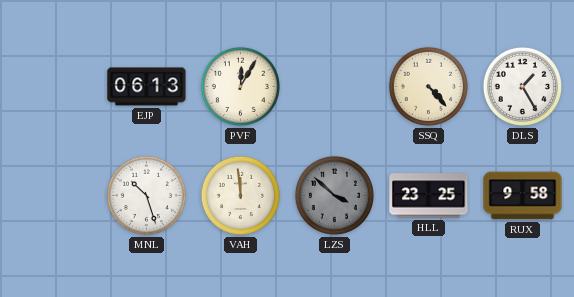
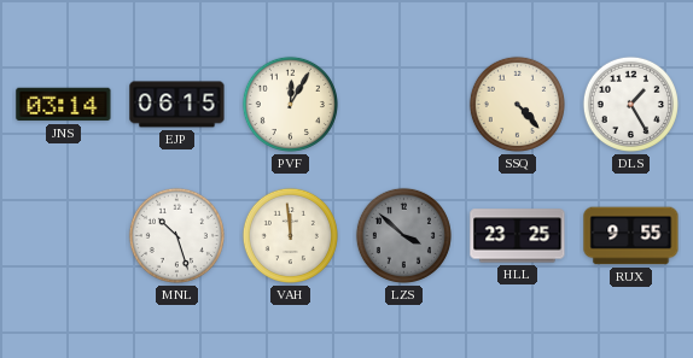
JNS: none -> 03:14 (64, 105)
EJP: 06:13 -> 06:15 (177, 105)
RUX: 9:58 -> 9:55 (631, 236)
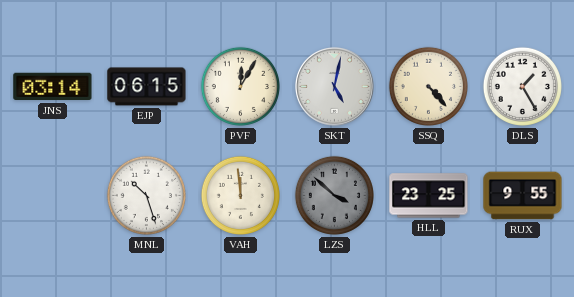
SKT: none -> 5:02 (334, 86)
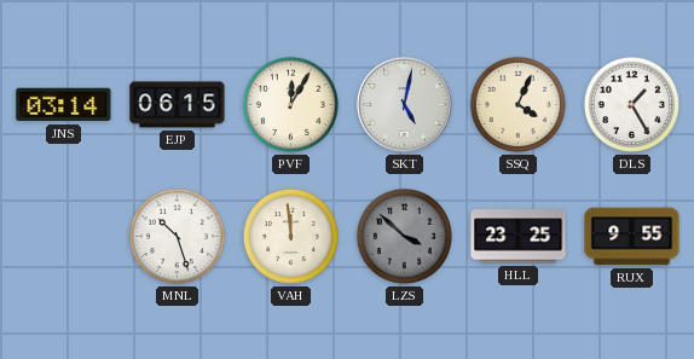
SSQ: 4:23 -> 4:04 (517, 104)
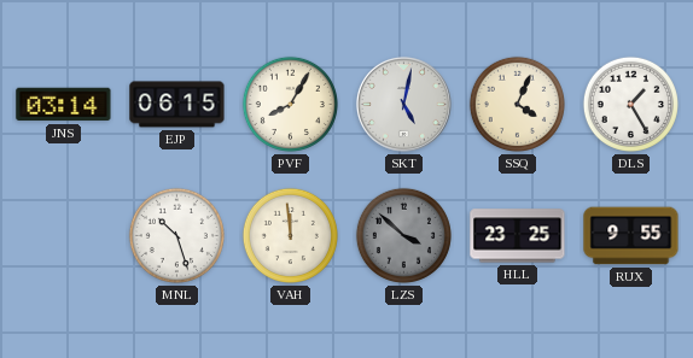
PVF: 12:05 -> 8:05 (290, 104)
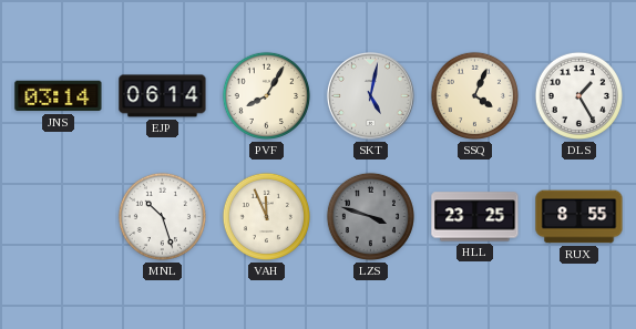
EJP: 06:15 -> 06:14 (163, 96)
VAH: 11:59 -> 11:56 (266, 216)
LZS: 3:52 -> 3:48 (370, 216)
RUX: 9:55 -> 8:55 (579, 217)
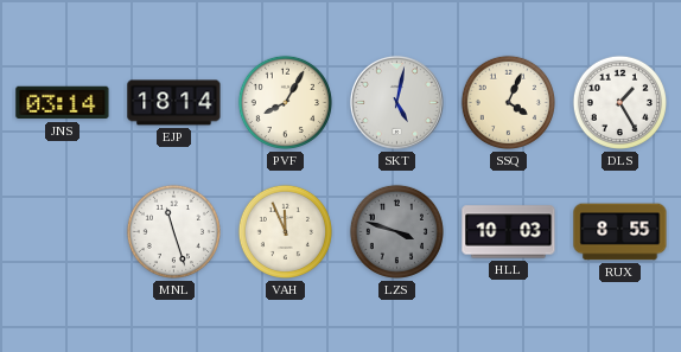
EJP: 06:14 -> 18:14 (174, 103)
MNL: 10:27 -> 11:27 (173, 231)
HLL: 23:25 -> 10:03 (509, 232)
